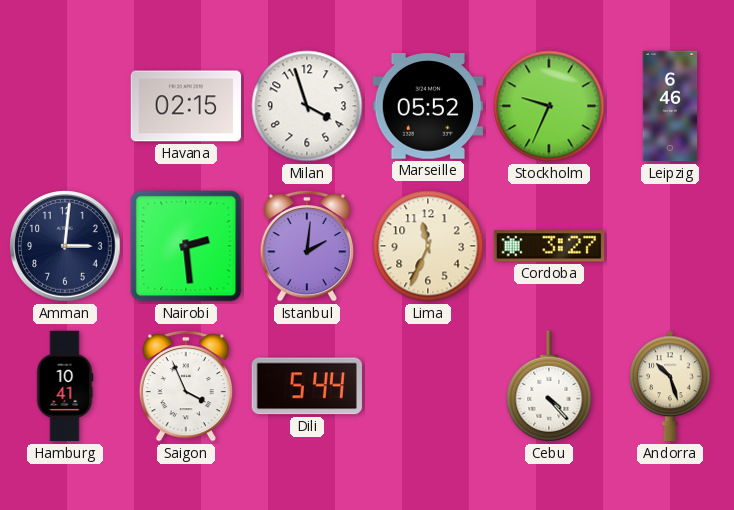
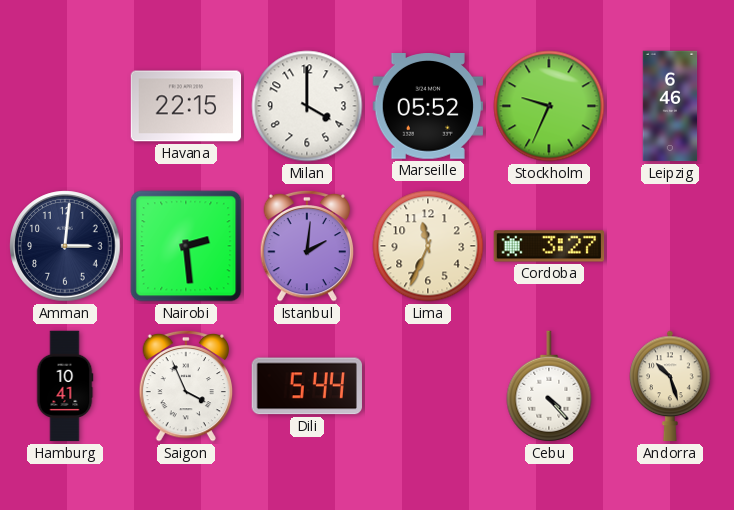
Havana: 02:15 -> 22:15 (186, 106)
Milan: 3:57 -> 4:00 (307, 106)
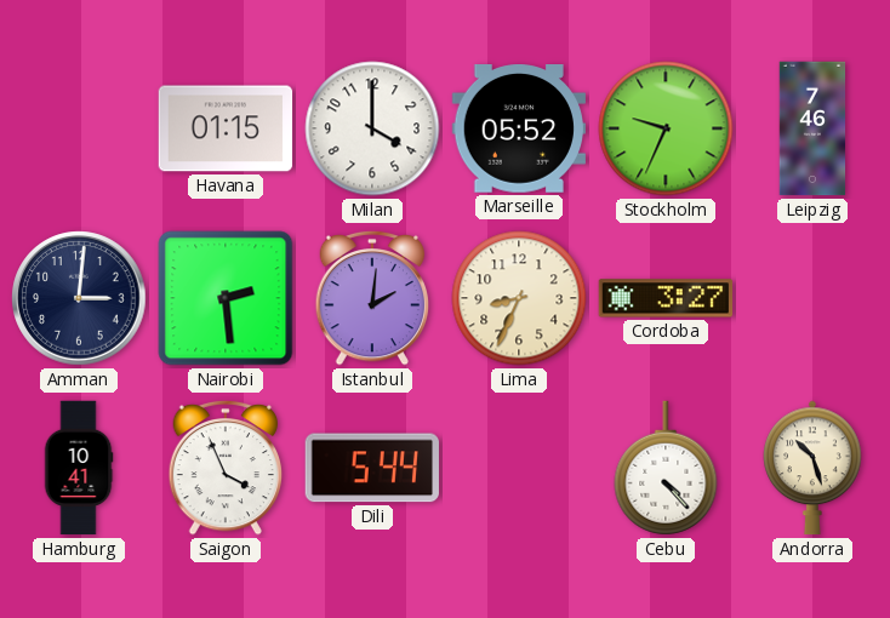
Havana: 22:15 -> 01:15 (226, 128)
Leipzig: 6:46 -> 7:46 (812, 128)
Lima: 11:34 -> 8:34 (519, 298)
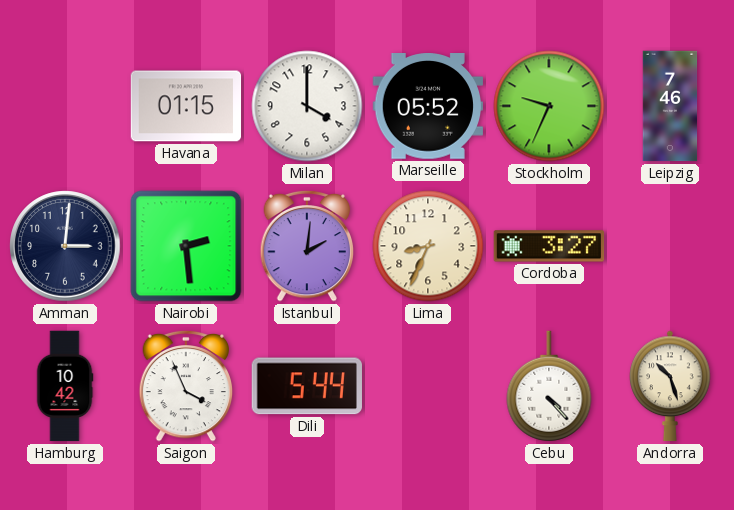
Hamburg: 10:41 -> 10:42 (65, 386)
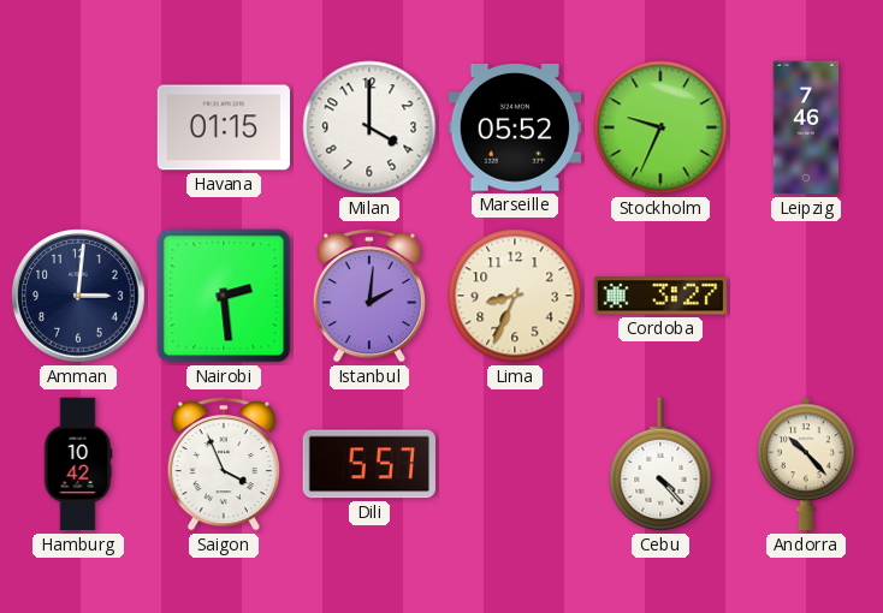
Dili: 5:44 -> 5:57 (369, 464)
Andorra: 10:27 -> 10:23 (806, 464)
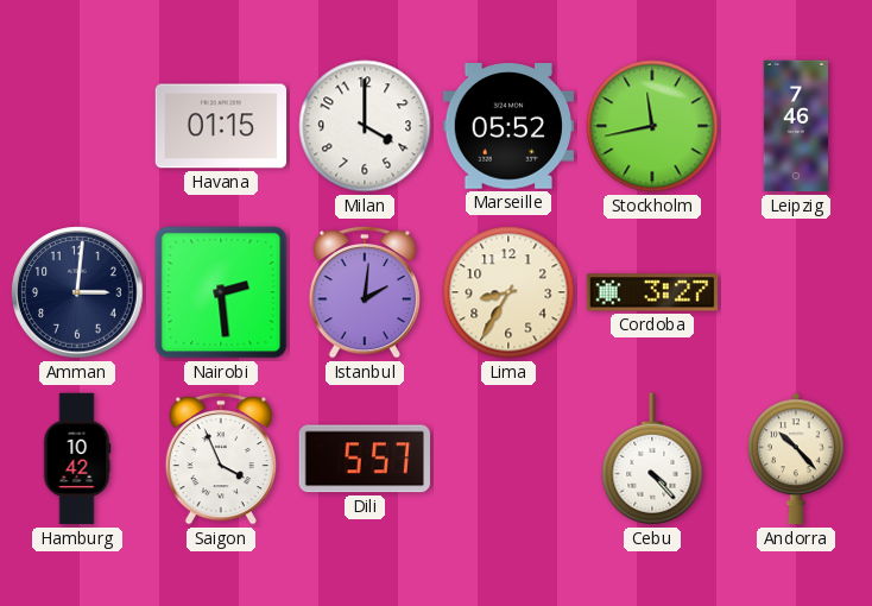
Stockholm: 9:34 -> 11:43 (652, 126)
Lima: 8:34 -> 8:35 (508, 292)
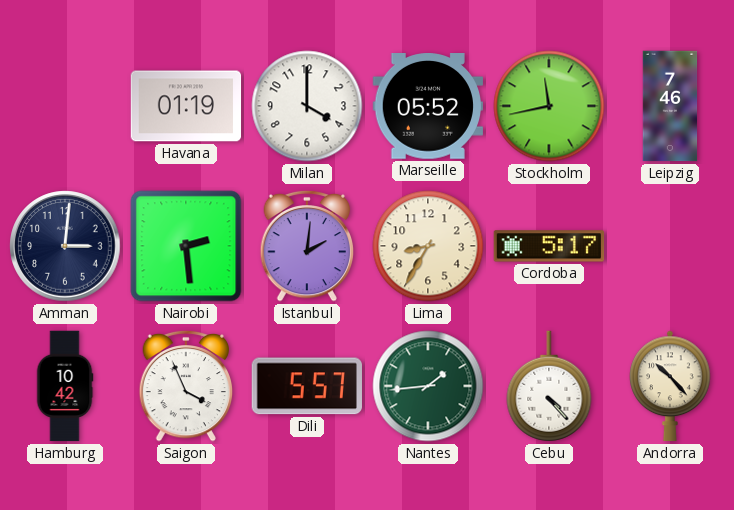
Havana: 01:15 -> 01:19 (186, 106)
Cordoba: 3:27 -> 5:17 (549, 246)
Nantes: none -> 1:44 (428, 386)
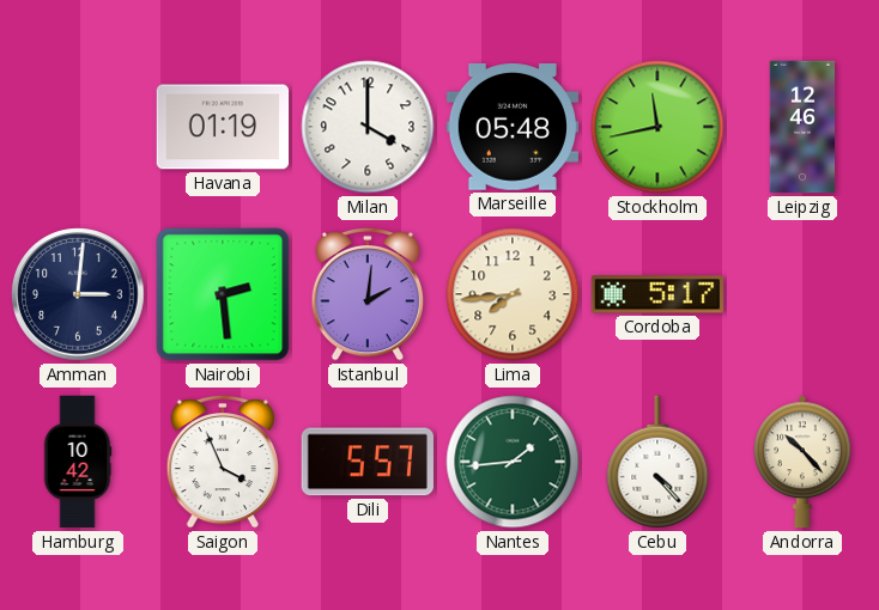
Marseille: 05:52 -> 05:48 (511, 128)
Leipzig: 7:46 -> 12:46 (802, 127)
Lima: 8:35 -> 7:44 (513, 294)
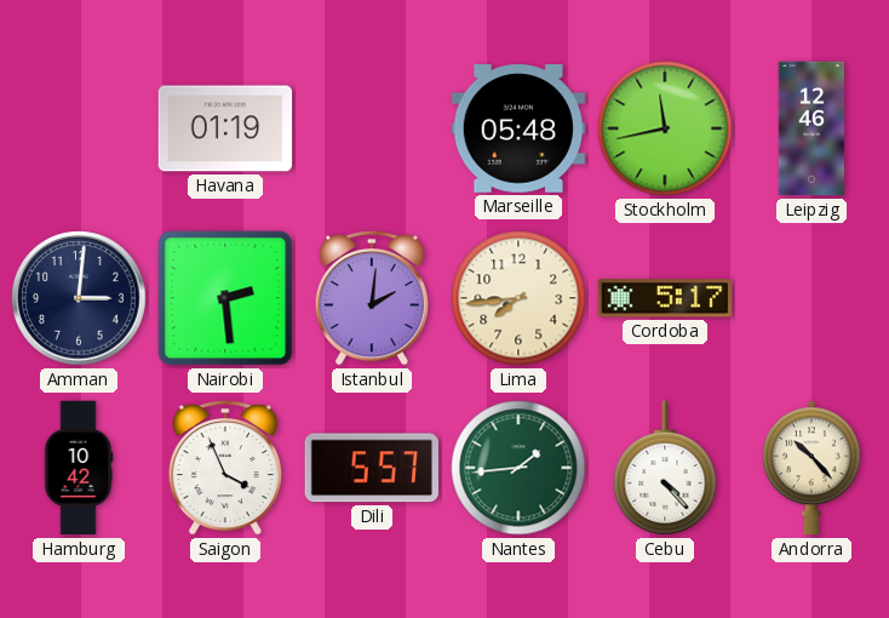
Milan: 4:00 -> none (368, 127)
